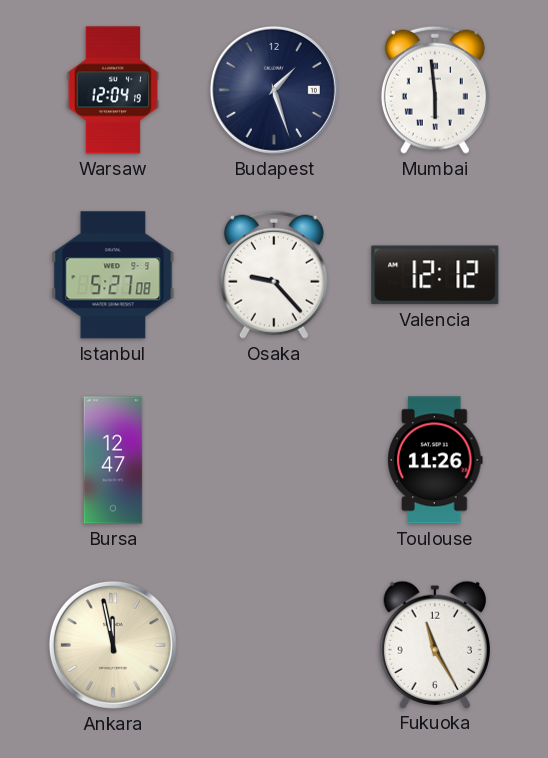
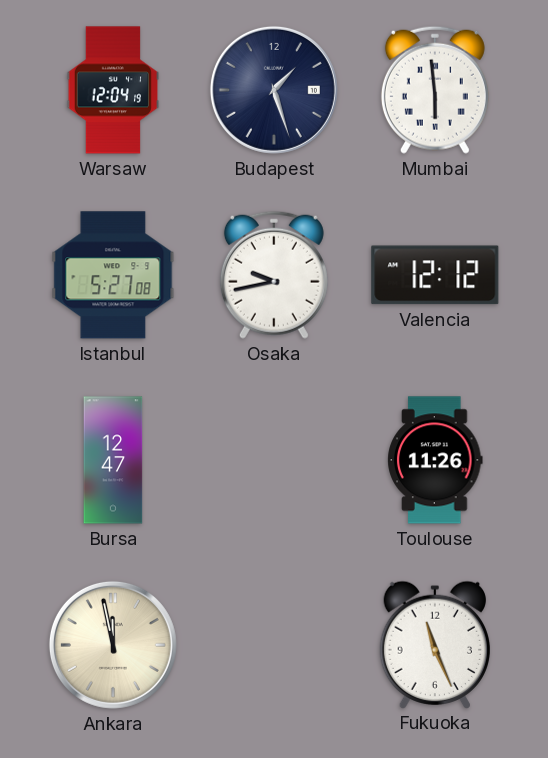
Osaka: 9:23 -> 9:43 (274, 275)
Fukuoka: 11:25 -> 11:26 (434, 644)
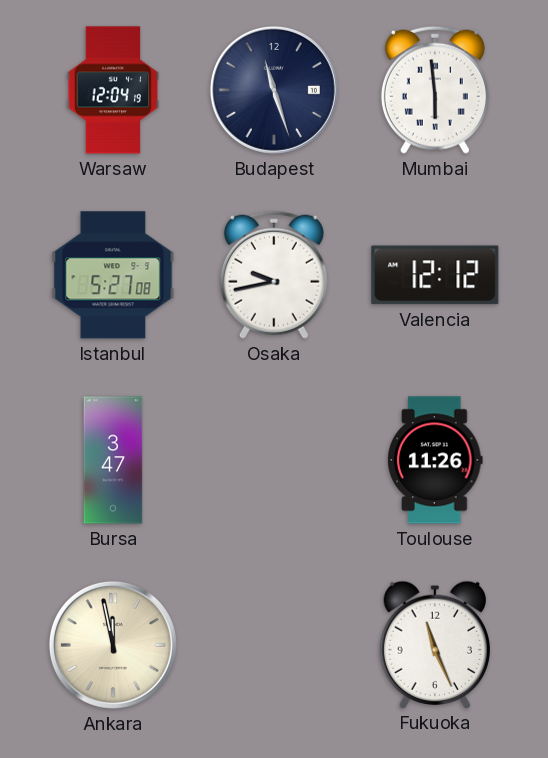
Budapest: 1:27 -> 11:27 (274, 90)
Bursa: 12:47 -> 3:47 (113, 460)
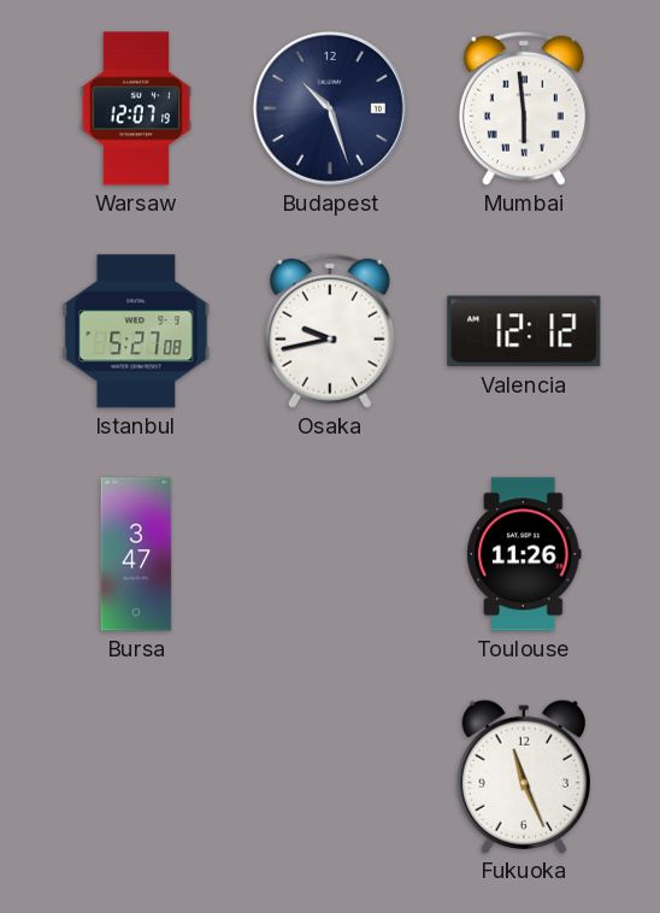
Warsaw: 12:04 -> 12:07 (136, 108)
Budapest: 11:27 -> 10:27 (330, 108)
Ankara: 11:58 -> none (113, 645)
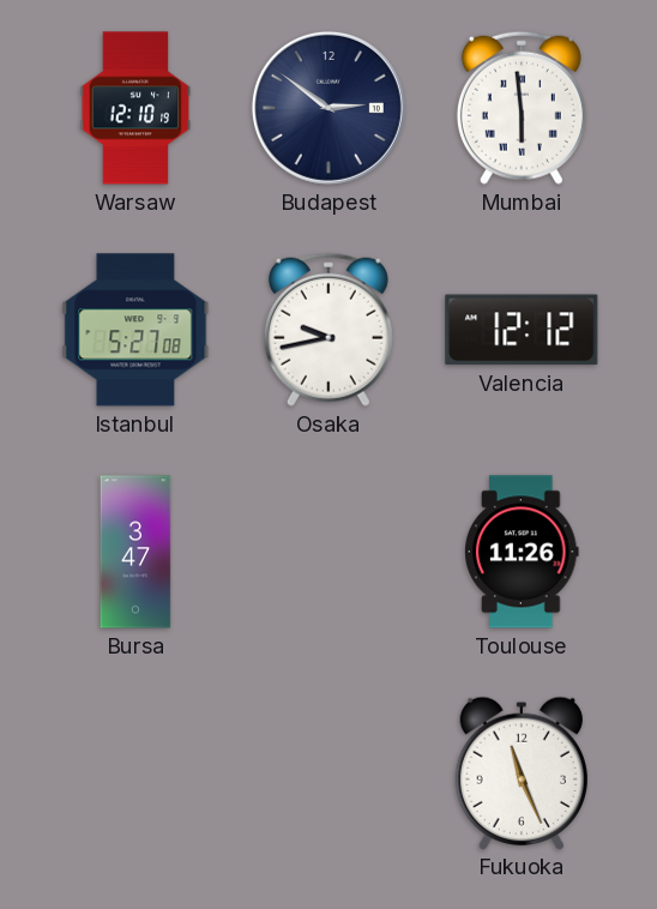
Warsaw: 12:07 -> 12:10 (135, 108)
Budapest: 10:27 -> 2:51 (328, 108)
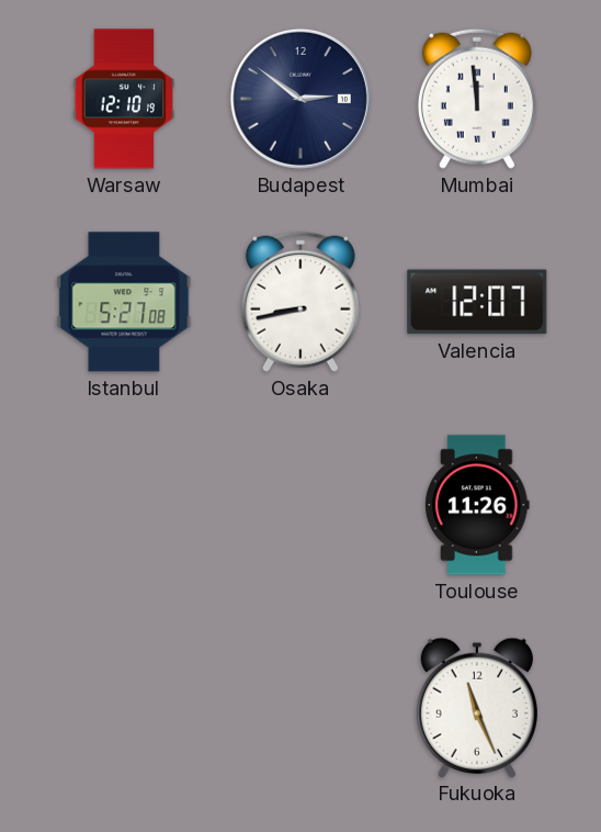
Mumbai: 5:59 -> 11:59 (477, 99)
Osaka: 9:43 -> 8:43 (300, 302)
Valencia: 12:12 -> 12:07 (477, 302)
Bursa: 3:47 -> none (135, 552)
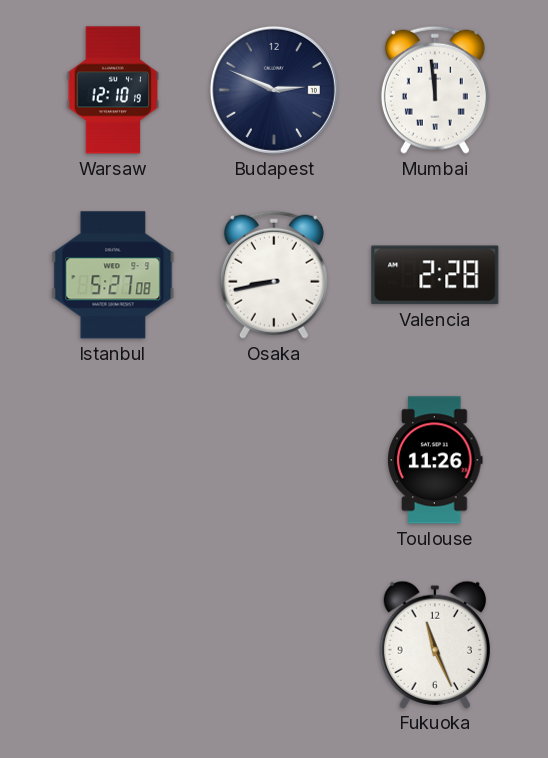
Budapest: 2:51 -> 2:49 (274, 90)
Valencia: 12:07 -> 2:28 (435, 275)
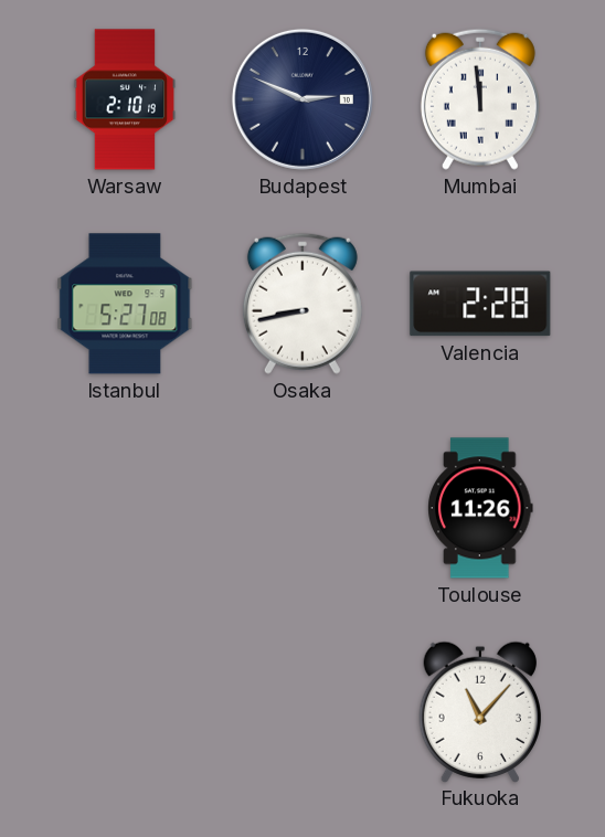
Warsaw: 12:10 -> 2:10 (125, 99)
Fukuoka: 11:26 -> 11:07 (479, 711)
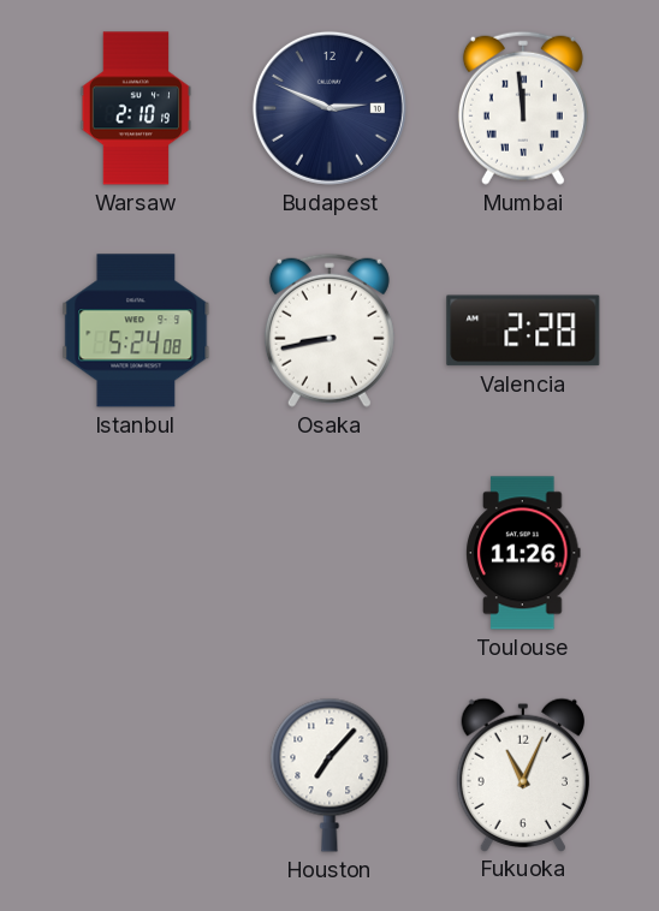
Istanbul: 5:27 -> 5:24 (136, 331)
Houston: none -> 7:07 (329, 775)
Fukuoka: 11:07 -> 11:04 (522, 774)
